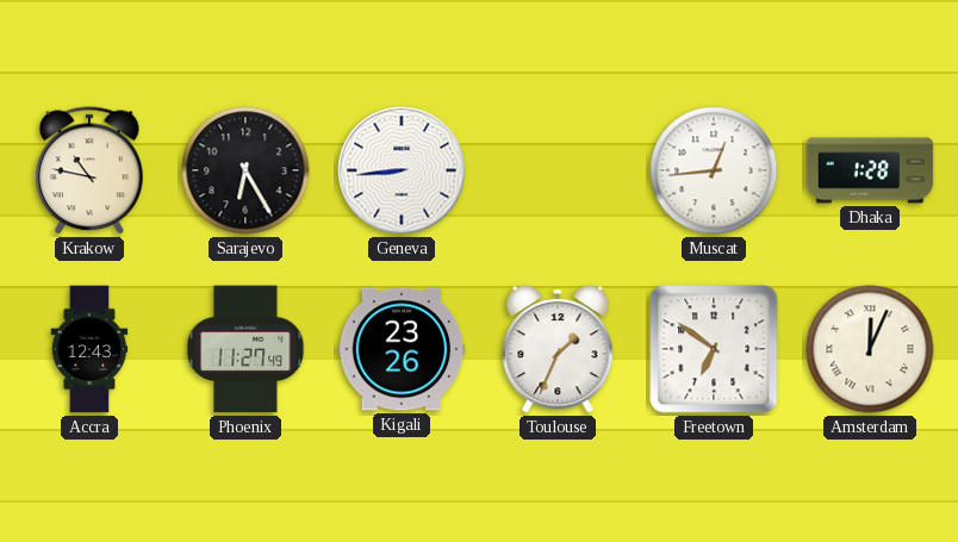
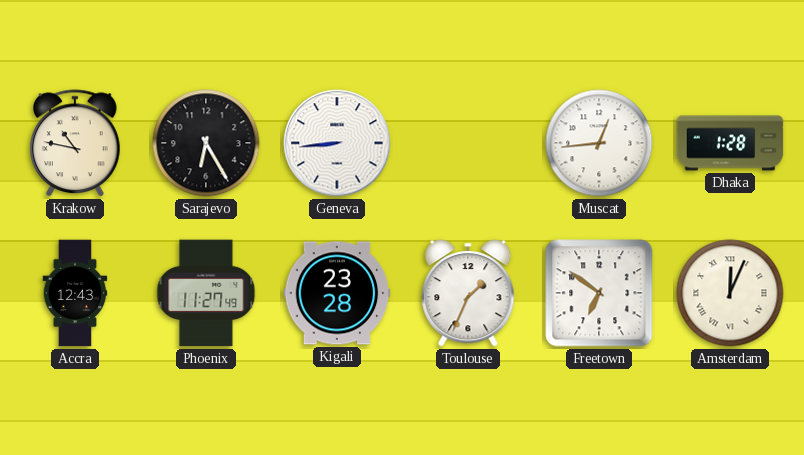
Kigali: 23:26 -> 23:28 (337, 293)
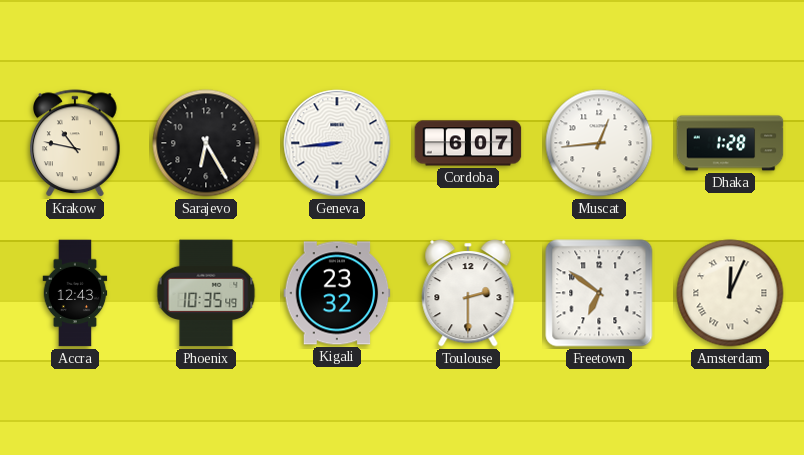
Cordoba: none -> 6:07 (468, 143)
Phoenix: 11:27 -> 10:35 (206, 293)
Kigali: 23:28 -> 23:32 (337, 293)
Toulouse: 1:34 -> 2:30 (468, 294)
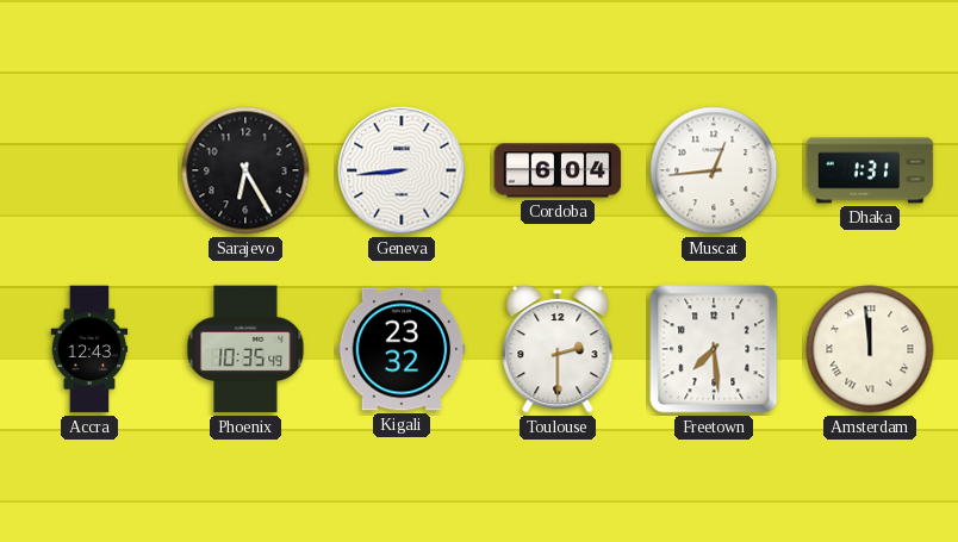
Krakow: 10:47 -> none (76, 144)
Cordoba: 6:07 -> 6:04 (558, 170)
Dhaka: 1:28 -> 1:31 (870, 170)
Freetown: 6:51 -> 7:29 (714, 349)
Amsterdam: 12:04 -> 11:59 (870, 349)
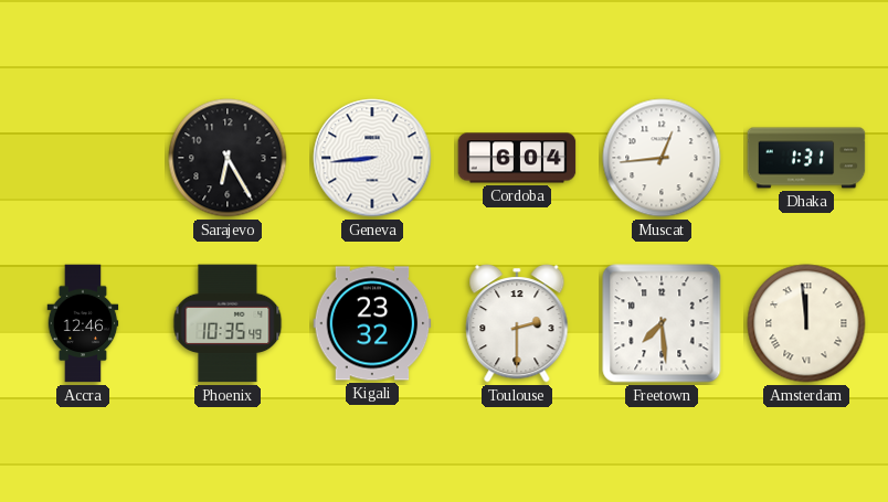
Accra: 12:43 -> 12:46 (83, 323)
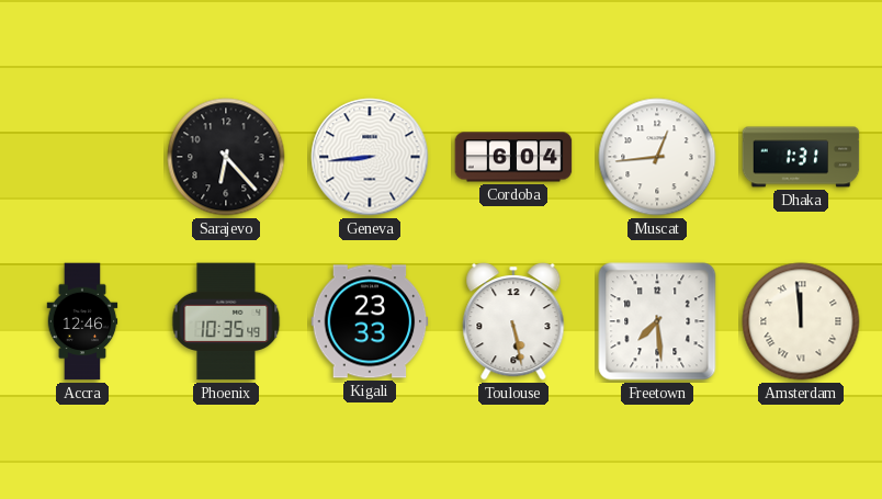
Sarajevo: 6:25 -> 6:23 (226, 157)
Kigali: 23:32 -> 23:33 (370, 321)
Toulouse: 2:30 -> 5:28 (513, 322)
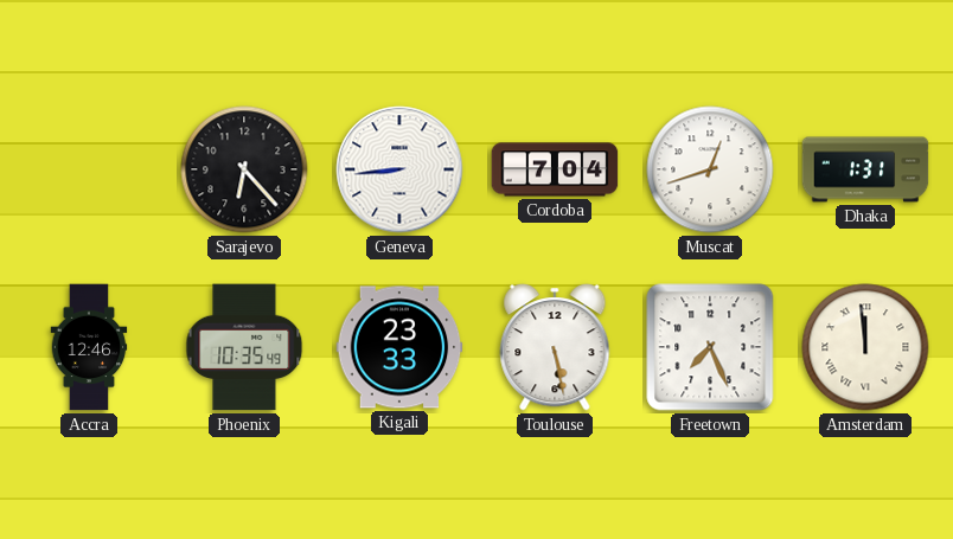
Cordoba: 6:04 -> 7:04 (555, 169)
Muscat: 12:44 -> 12:42 (710, 169)
Freetown: 7:29 -> 7:26 (710, 347)
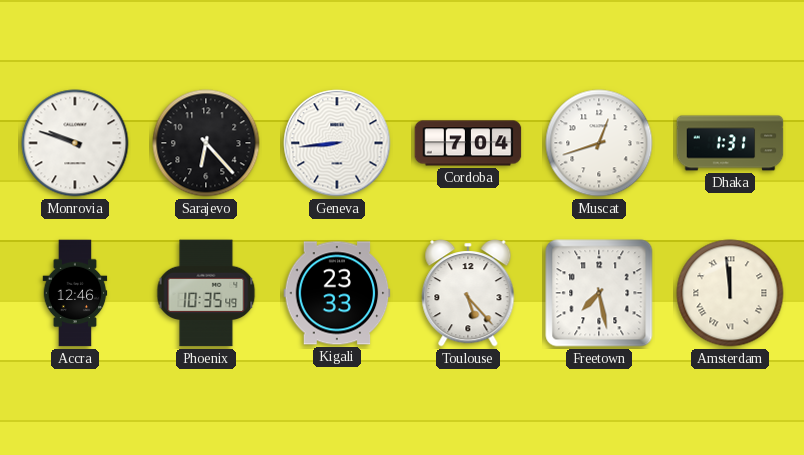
Monrovia: none -> 9:48 (75, 143)
Toulouse: 5:28 -> 5:23 (468, 294)
Freetown: 7:26 -> 7:28 (599, 293)
